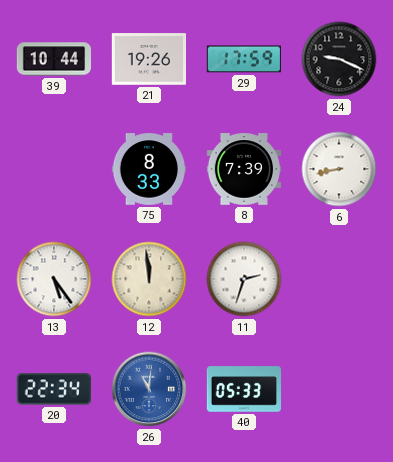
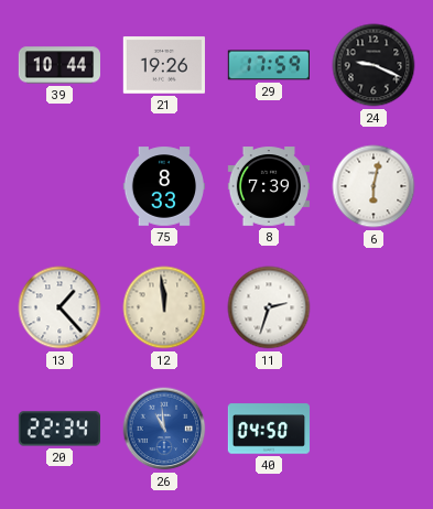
6: 8:43 -> 6:02 (374, 186)
13: 5:24 -> 1:23 (59, 307)
26: 11:01 -> 10:59 (164, 429)
40: 05:33 -> 04:50 (269, 429)
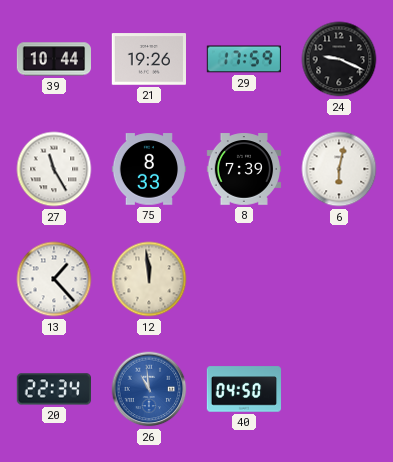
27: none -> 11:25 (54, 169)
11: 2:33 -> none (269, 307)
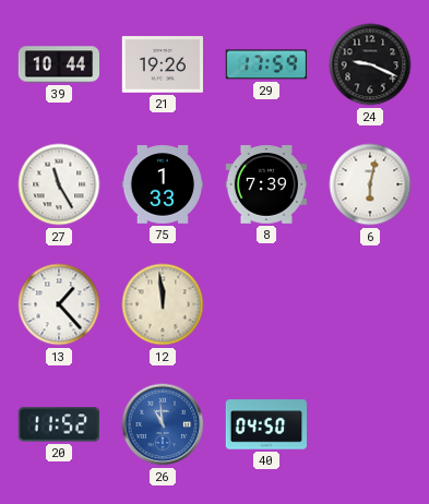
75: 8:33 -> 1:33 (163, 184)
20: 22:34 -> 11:52 (58, 424)
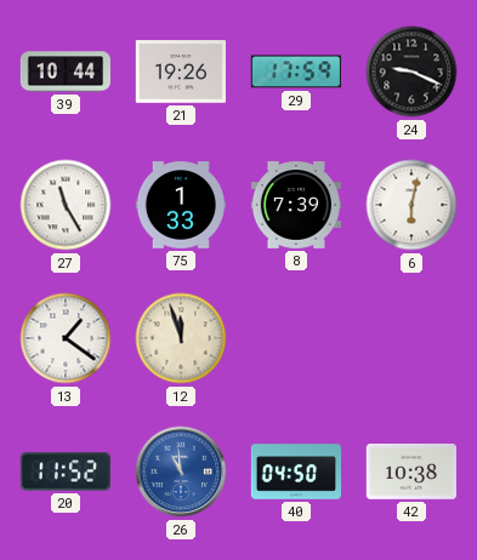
13: 1:23 -> 1:21 (66, 338)
12: 11:59 -> 11:57 (181, 338)
42: none -> 10:38 (410, 473)
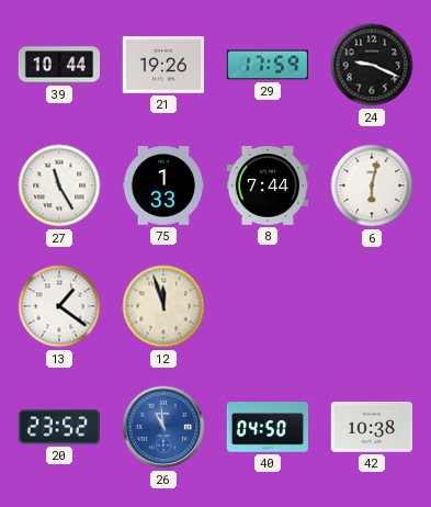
8: 7:39 -> 7:44 (268, 185)
20: 11:52 -> 23:52 (58, 427)
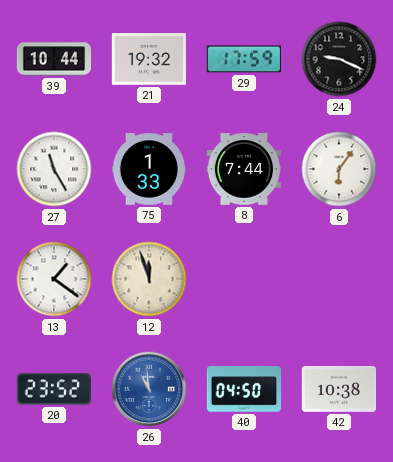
21: 19:26 -> 19:32 (148, 59)
6: 6:02 -> 6:06 (339, 169)
